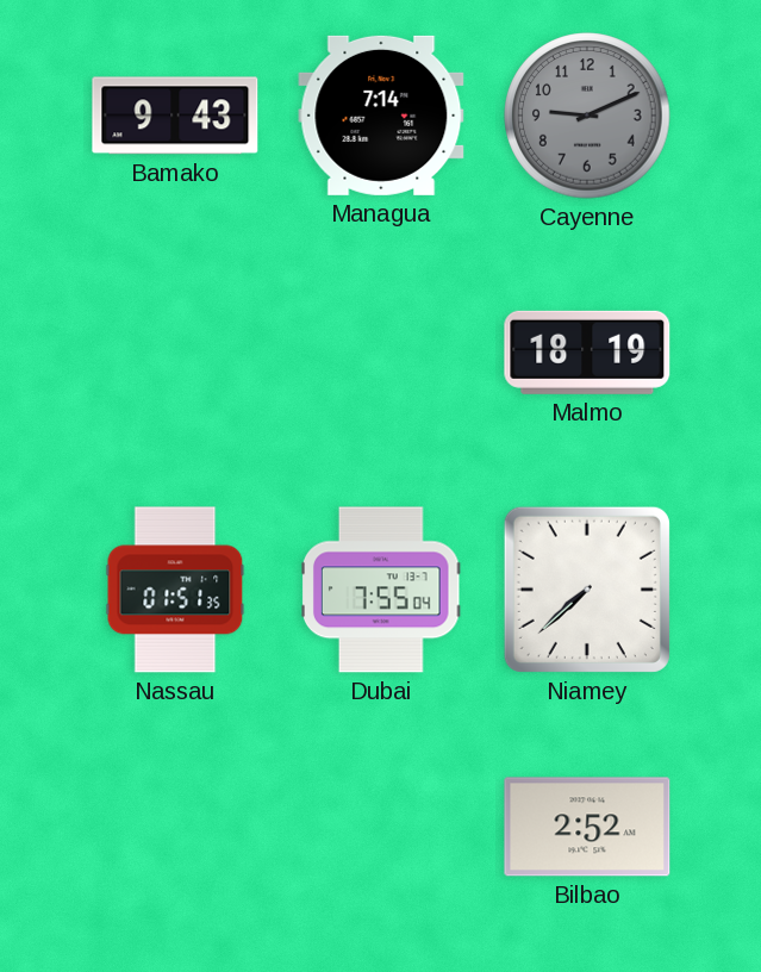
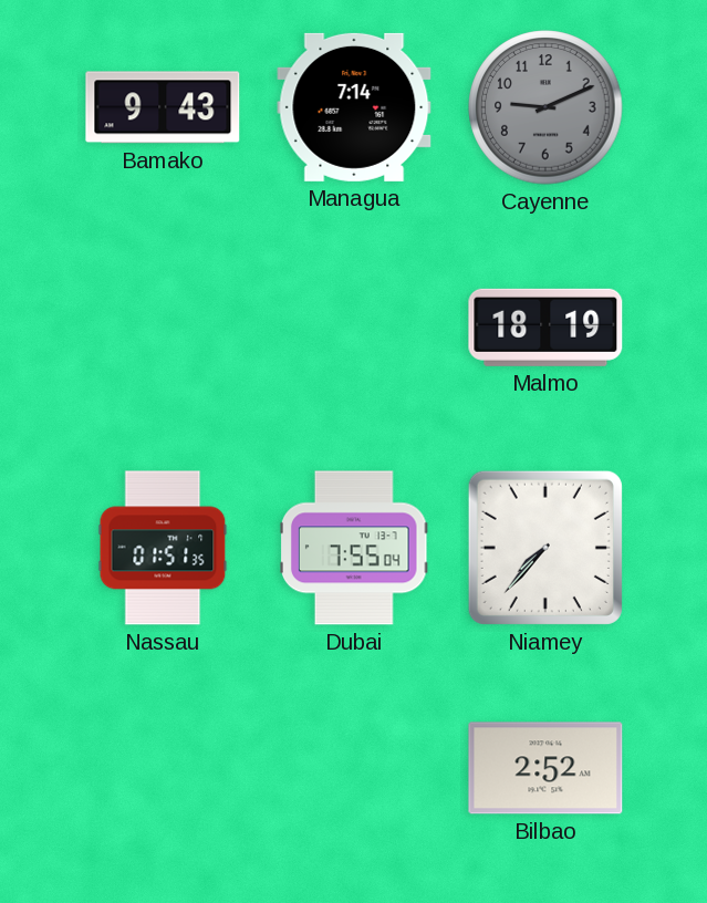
Niamey: 7:38 -> 7:37 (545, 548)
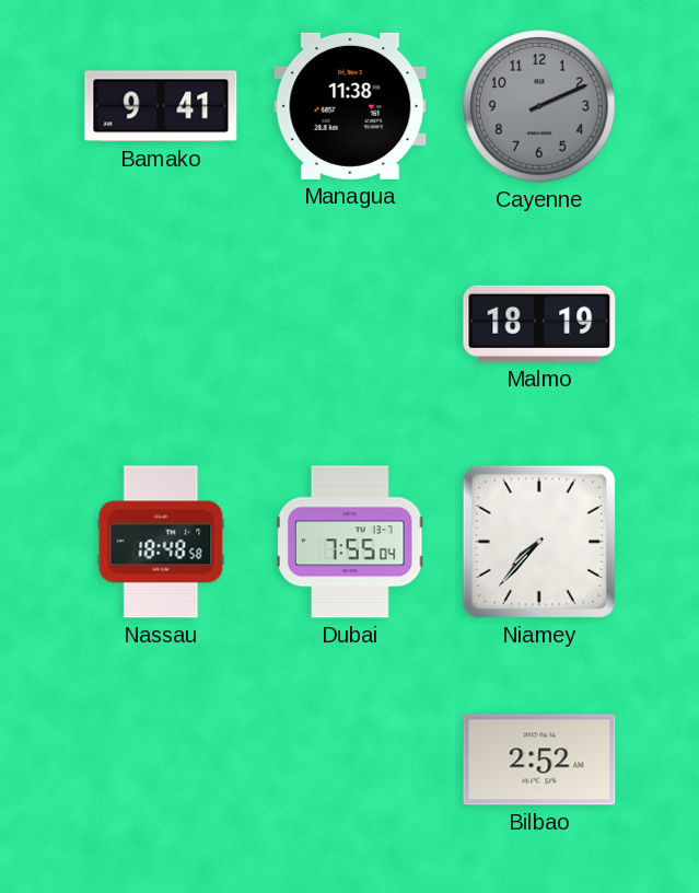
Bamako: 9:43 -> 9:41 (161, 106)
Managua: 7:14 -> 11:38 (350, 106)
Cayenne: 9:11 -> 2:11 (539, 106)
Nassau: 01:51 -> 18:48 (161, 542)
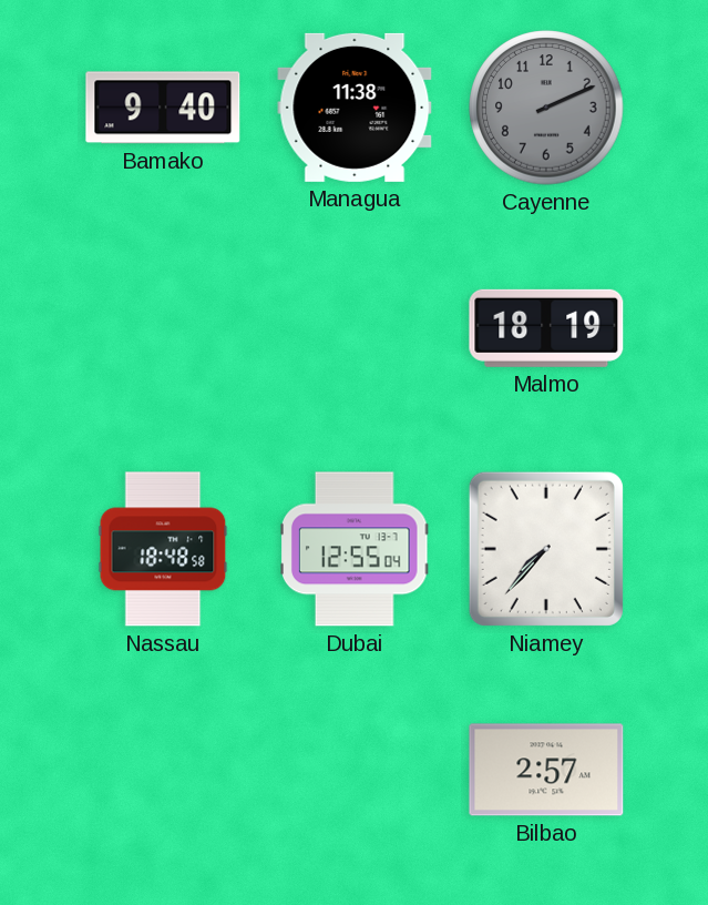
Bamako: 9:41 -> 9:40 (163, 108)
Dubai: 7:55 -> 12:55 (355, 549)
Bilbao: 2:52 -> 2:57 (546, 770)
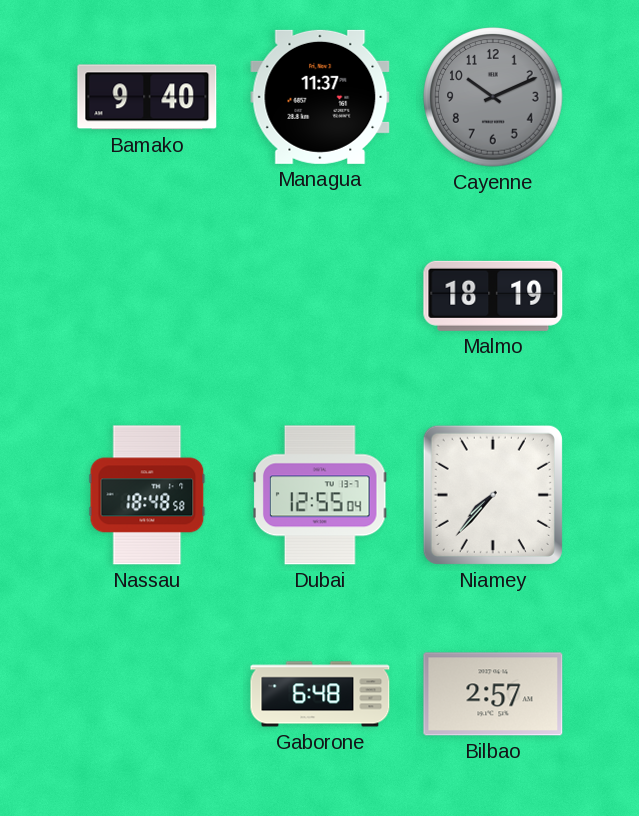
Managua: 11:38 -> 11:37 (320, 97)
Cayenne: 2:11 -> 10:11 (493, 97)
Gaborone: none -> 6:48 (320, 694)
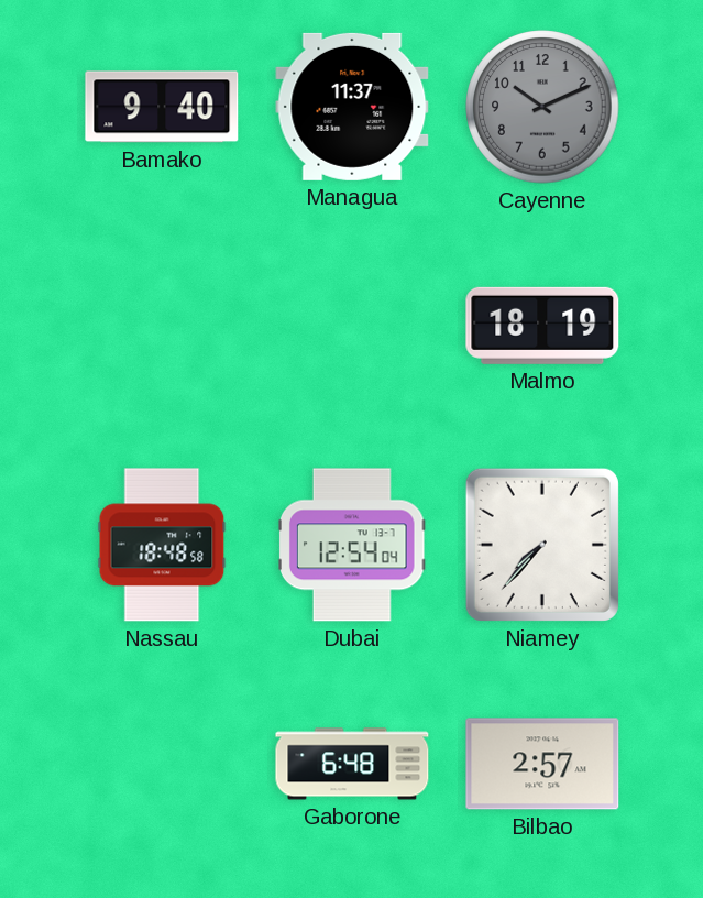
Dubai: 12:55 -> 12:54 (352, 545)
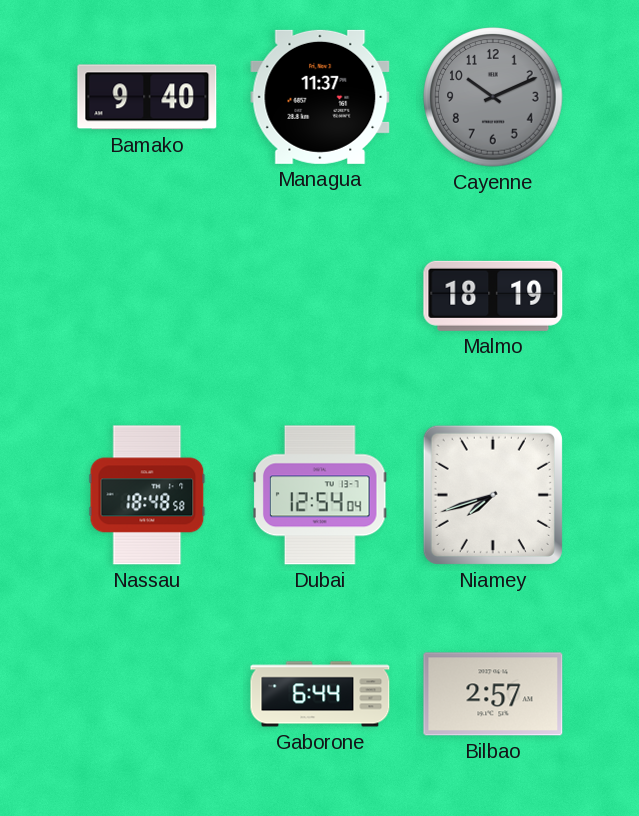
Niamey: 7:37 -> 7:42 (493, 495)
Gaborone: 6:48 -> 6:44 (320, 694)
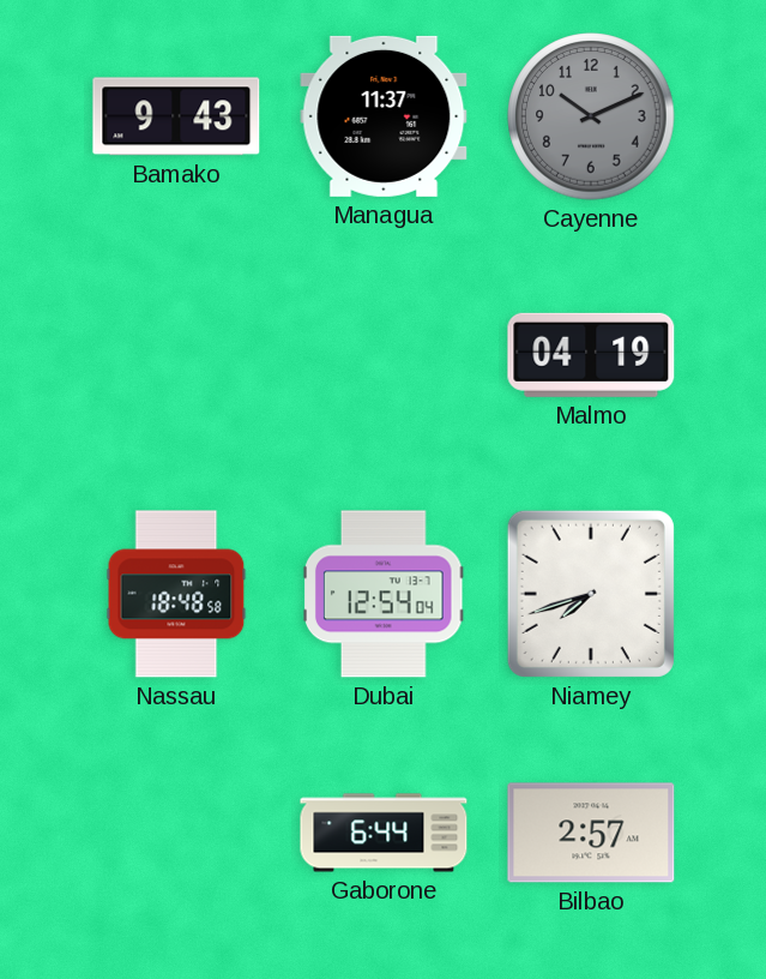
Bamako: 9:40 -> 9:43 (176, 116)
Malmo: 18:19 -> 04:19 (591, 355)
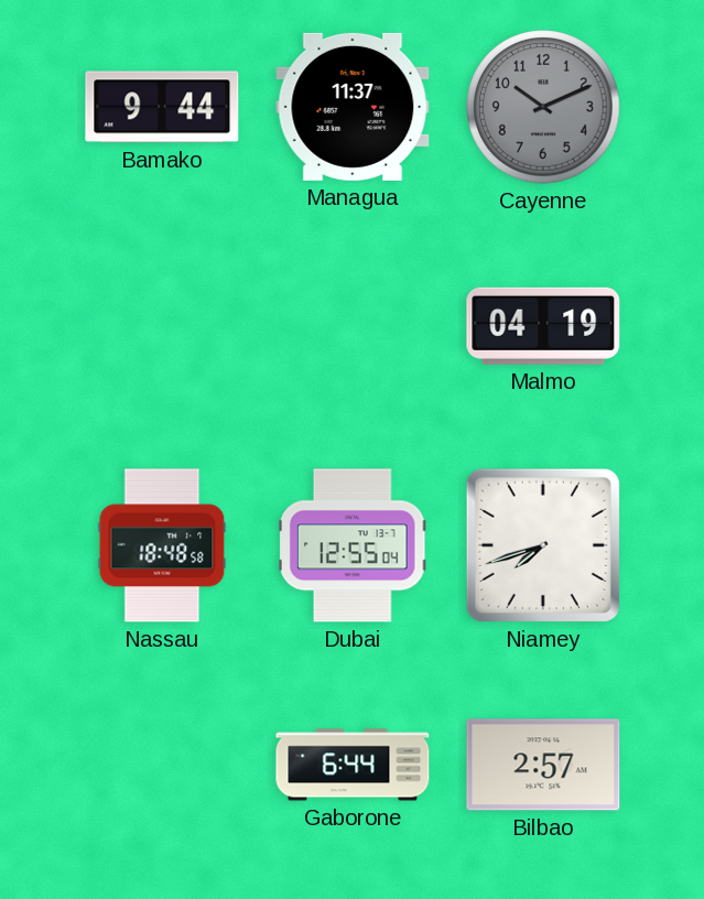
Bamako: 9:43 -> 9:44 (162, 107)
Dubai: 12:54 -> 12:55 (353, 545)
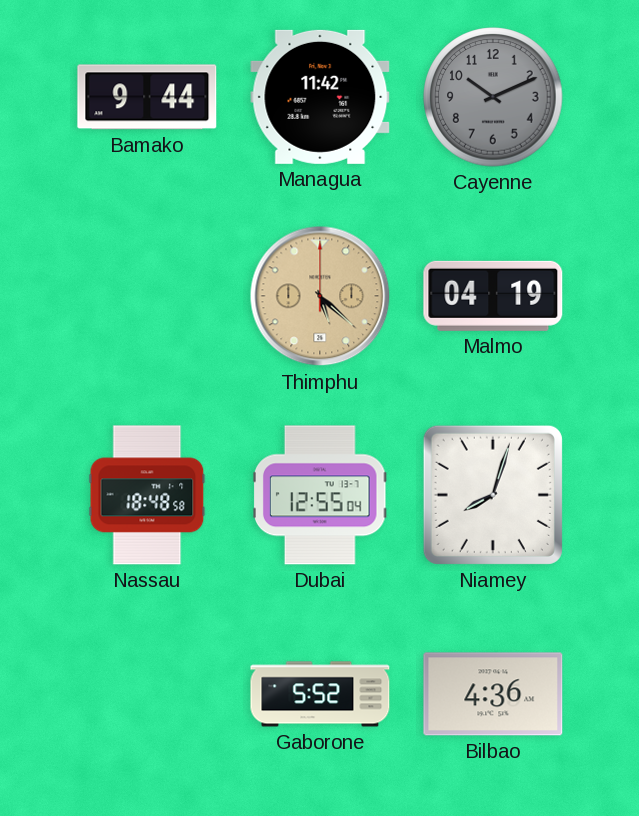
Managua: 11:37 -> 11:42 (320, 97)
Thimphu: none -> 5:22 (320, 296)
Niamey: 7:42 -> 8:03 (493, 495)
Gaborone: 6:44 -> 5:52 (320, 694)
Bilbao: 2:57 -> 4:36 (493, 694)
